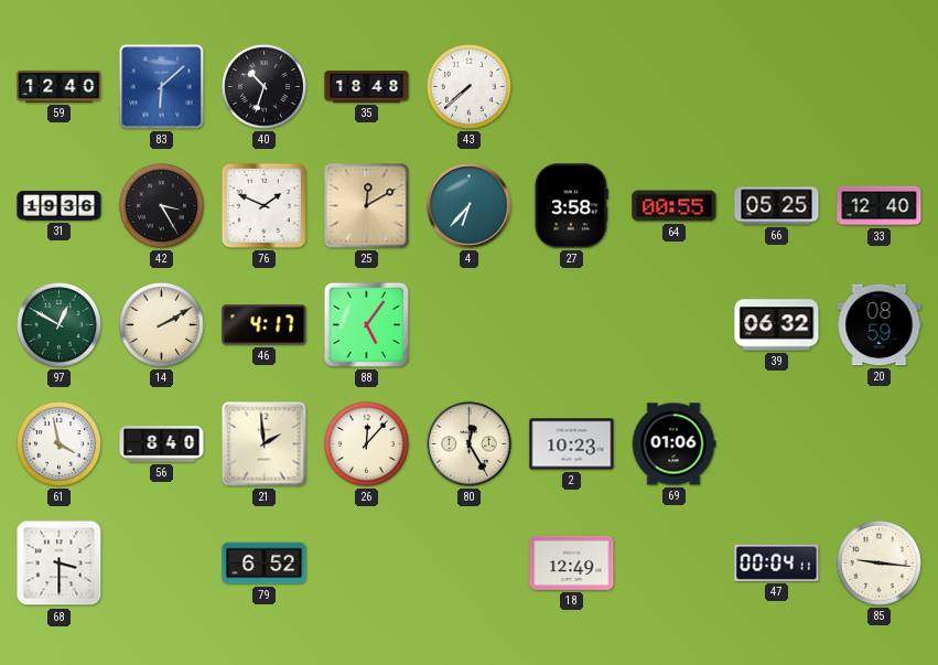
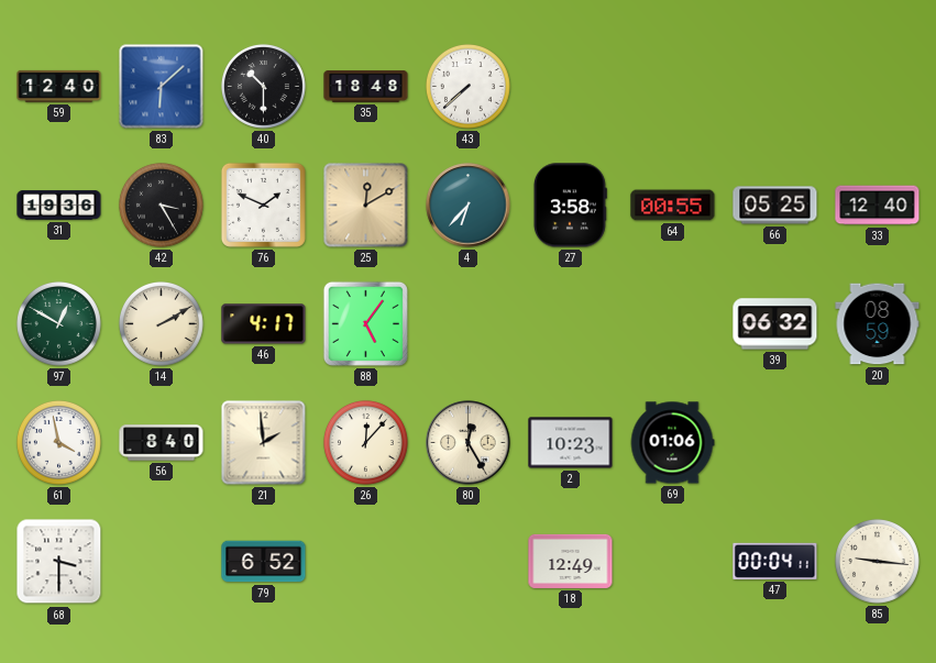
40: 10:33 -> 10:30 (263, 86)
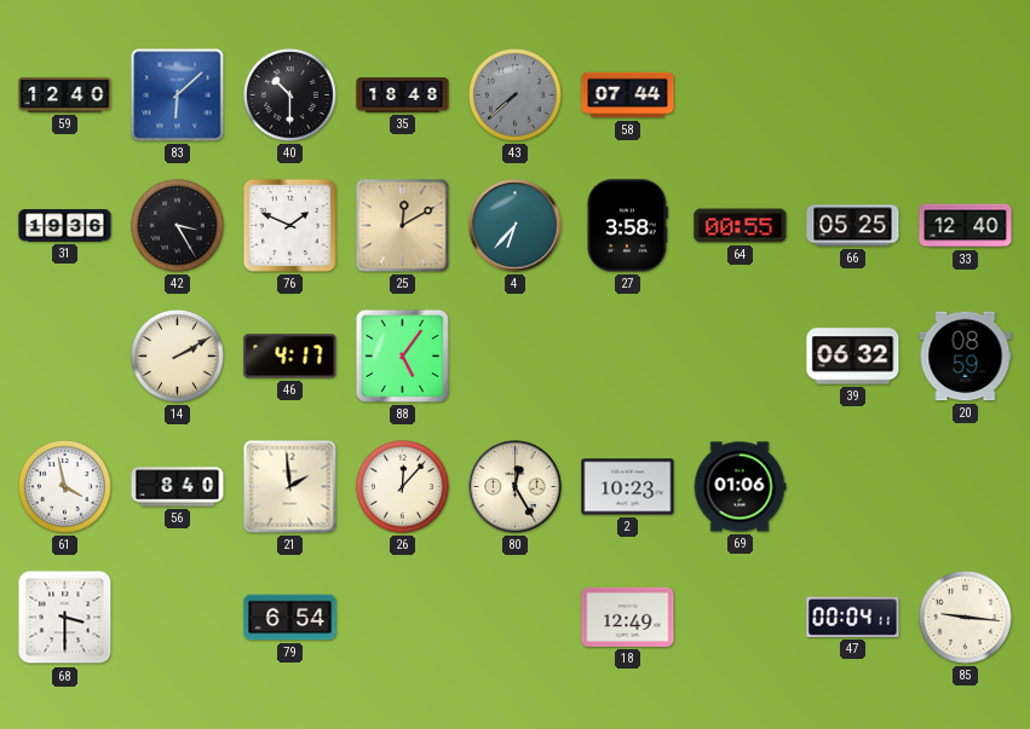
43 dial: white -> grey (514, 94)
58: none -> 07:44 (628, 96)
97: 12:50 -> none (58, 323)
79: 6:52 -> 6:54 (290, 618)
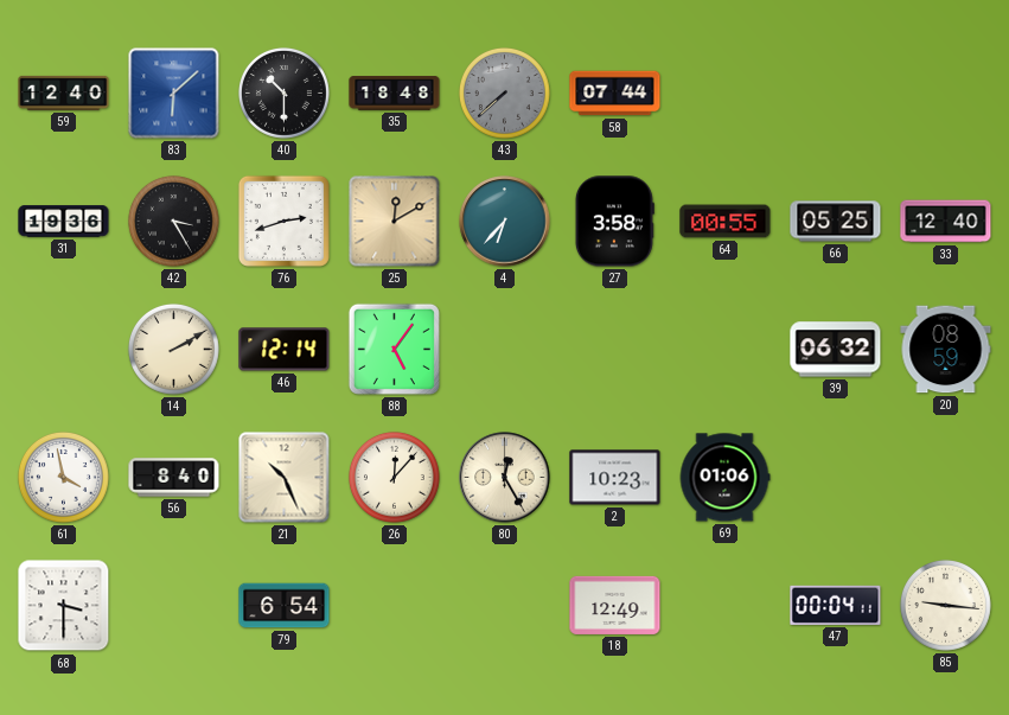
76: 1:49 -> 2:42 (283, 221)
46: 4:17 -> 12:14 (285, 350)
21: 1:59 -> 10:26 (285, 478)
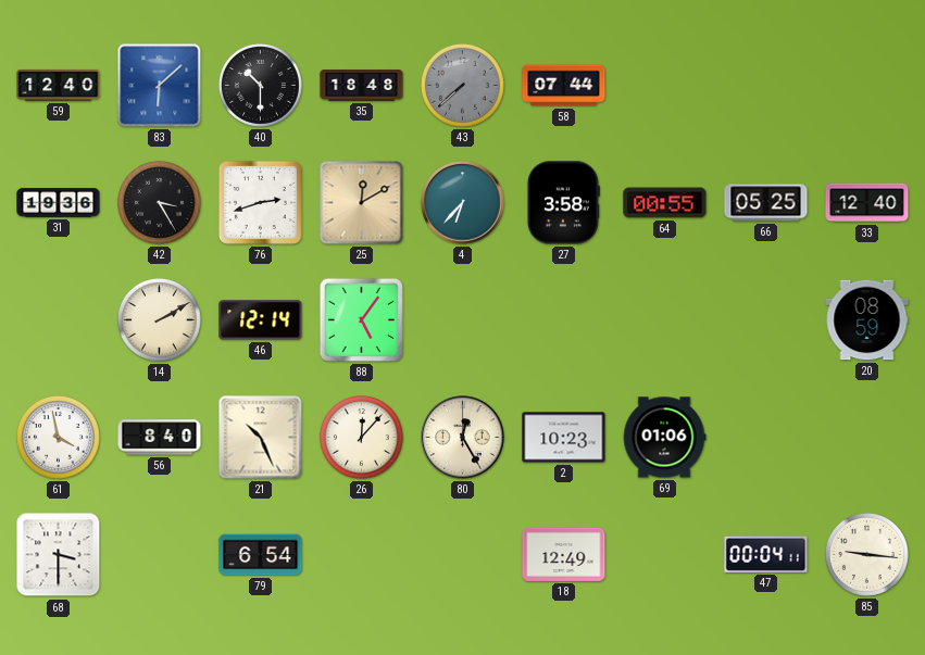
39: 06:32 -> none (836, 350)
